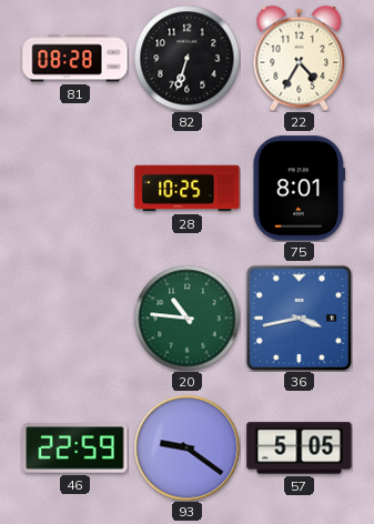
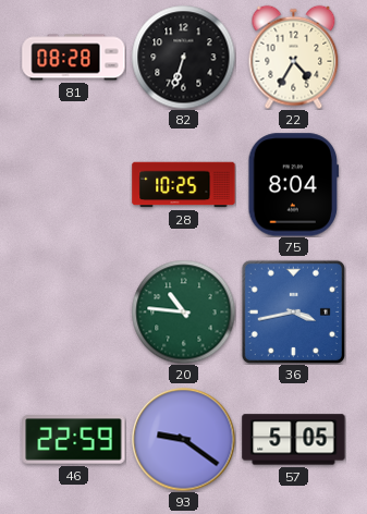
75: 8:01 -> 8:04 (294, 185)
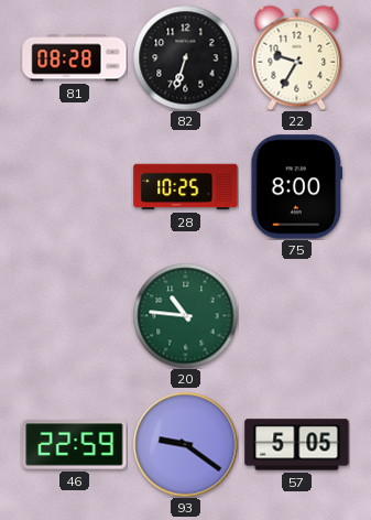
22: 4:35 -> 9:35 (297, 57)
75: 8:04 -> 8:00 (297, 187)
36: 3:43 -> none (293, 311)
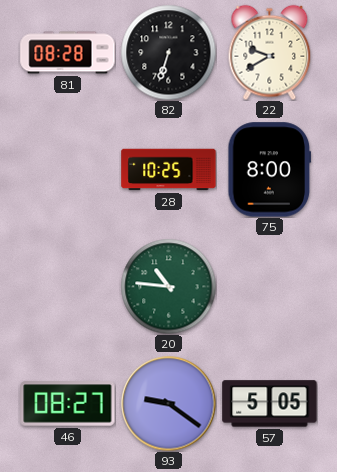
22: 9:35 -> 9:40 (270, 52)
46: 22:59 -> 08:27 (68, 404)
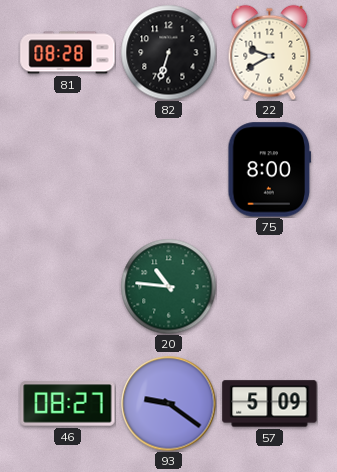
28: 10:25 -> none (169, 170)
57: 5:05 -> 5:09 (270, 404)
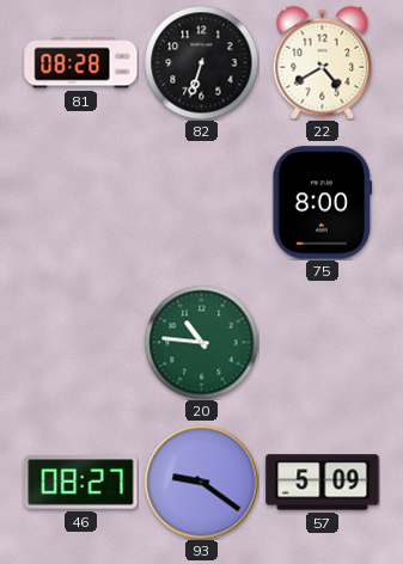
22: 9:40 -> 4:40 (323, 62)
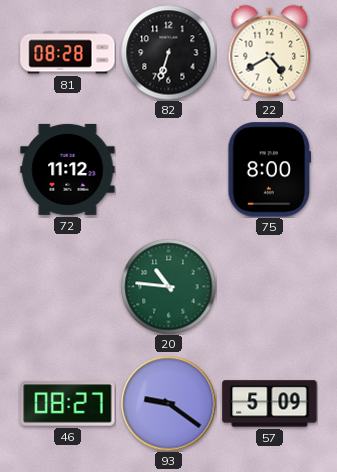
72: none -> 11:12 (68, 169)
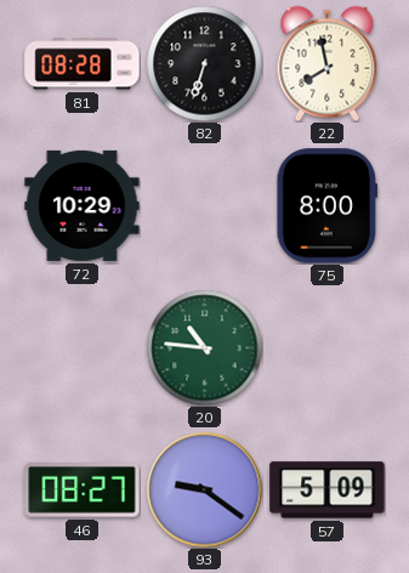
22: 4:40 -> 7:58 (328, 63)
72: 11:12 -> 10:29 (83, 205)
